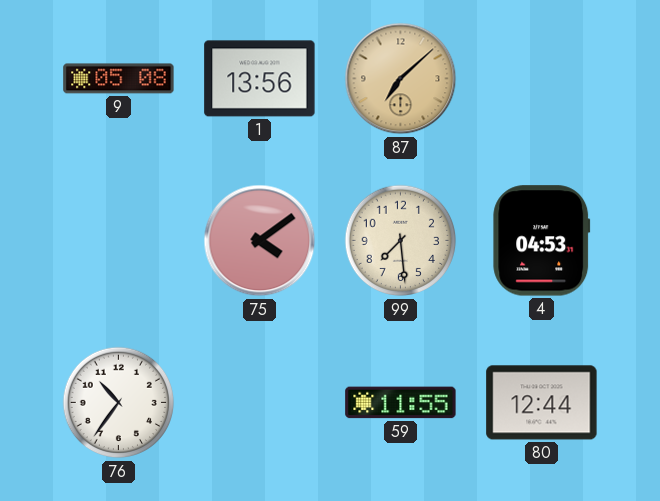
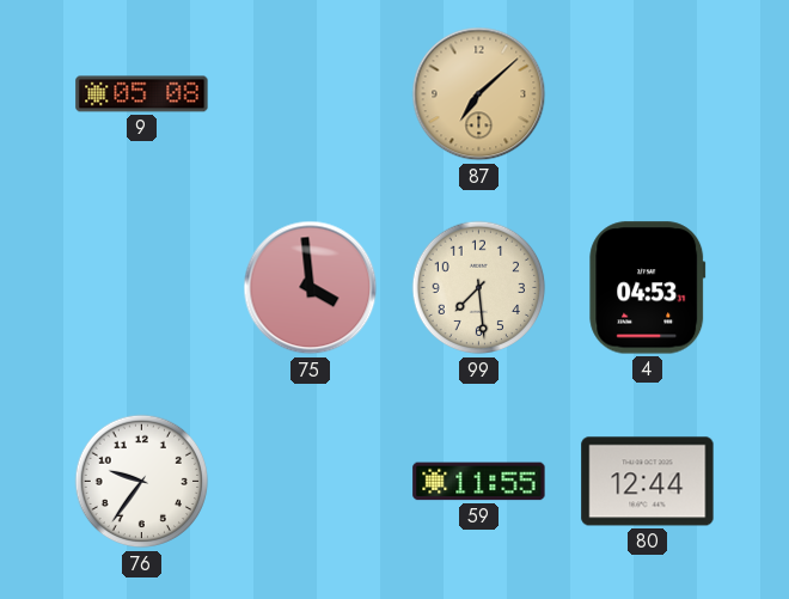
1: 13:56 -> none (260, 79)
75: 4:09 -> 3:59 (311, 288)
76: 10:36 -> 9:36 (142, 482)
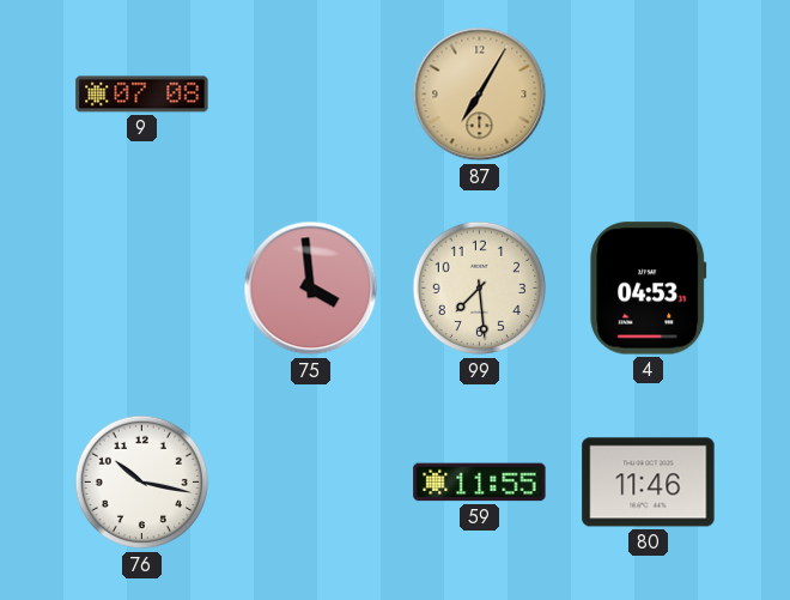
9: 05:08 -> 07:08 (142, 95)
87: 7:08 -> 7:05 (480, 95)
76: 9:36 -> 10:17 (142, 483)
80: 12:44 -> 11:46 (649, 483)
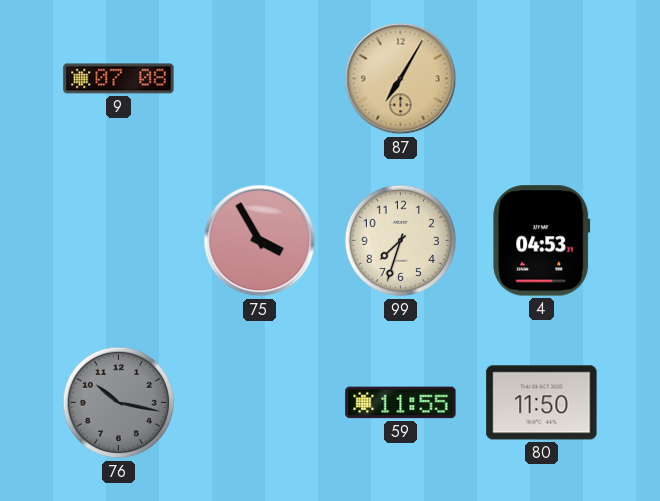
75: 3:59 -> 3:55 (260, 241)
99: 7:29 -> 7:33 (401, 241)
76 dial: white -> grey (119, 403)
80: 11:46 -> 11:50 (542, 403)
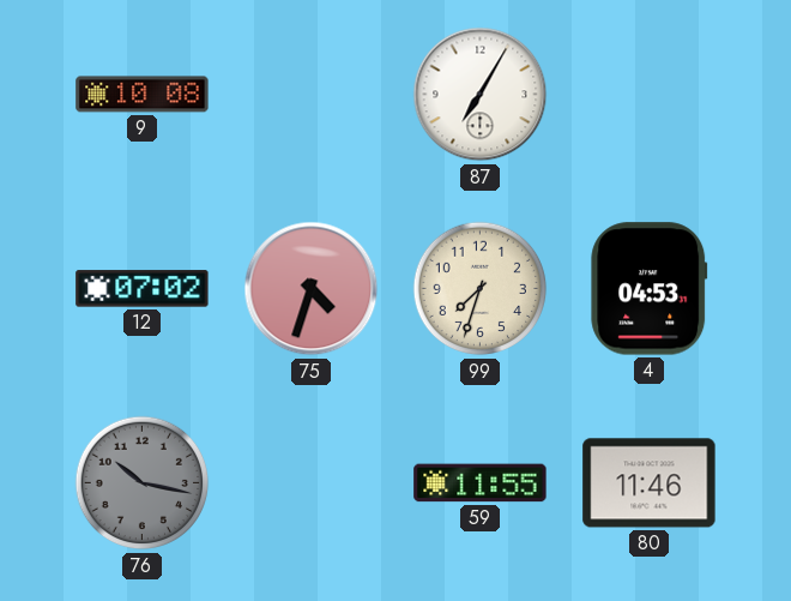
9: 07:08 -> 10:08 (143, 95)
87 dial: champagne -> white (481, 95)
12: none -> 07:02 (143, 289)
75: 3:55 -> 4:33 (312, 289)
80: 11:50 -> 11:46 (650, 483)
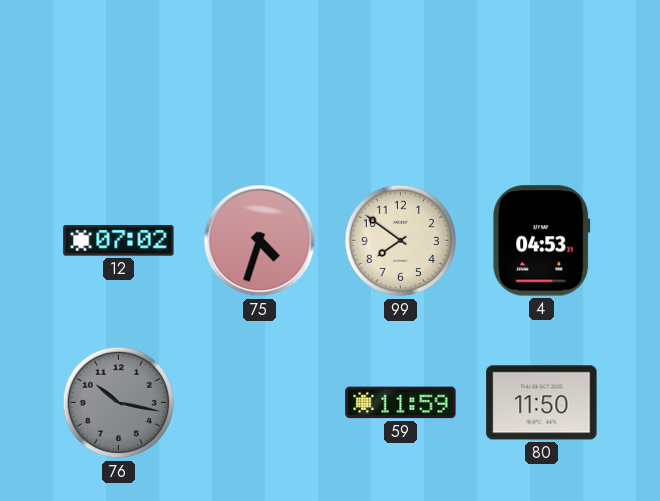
9: 10:08 -> none (143, 95)
87: 7:05 -> none (481, 95)
99: 7:33 -> 7:51 (401, 241)
59: 11:55 -> 11:59 (401, 403)
80: 11:46 -> 11:50 (542, 403)
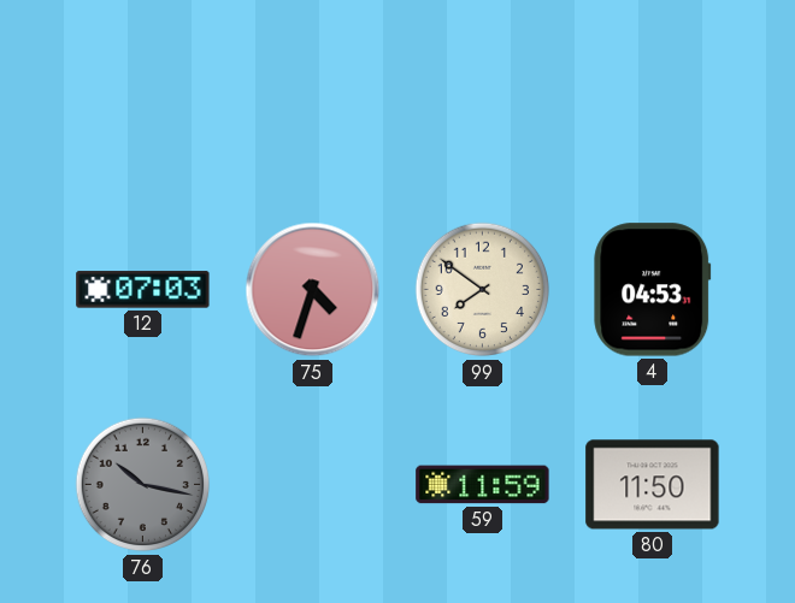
12: 07:02 -> 07:03 (143, 290)
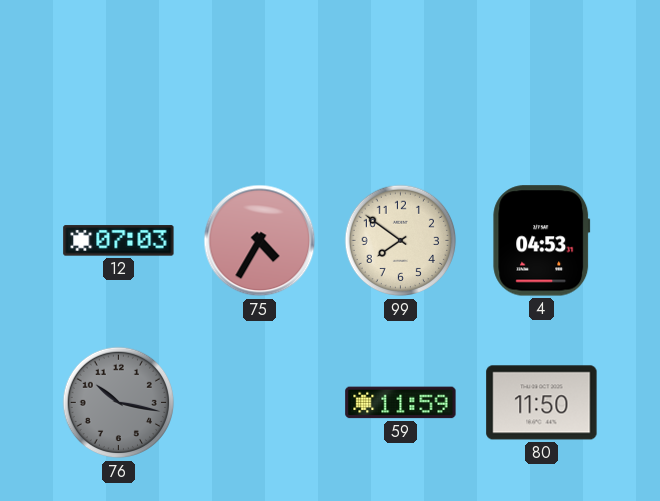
75: 4:33 -> 4:35 (260, 241)
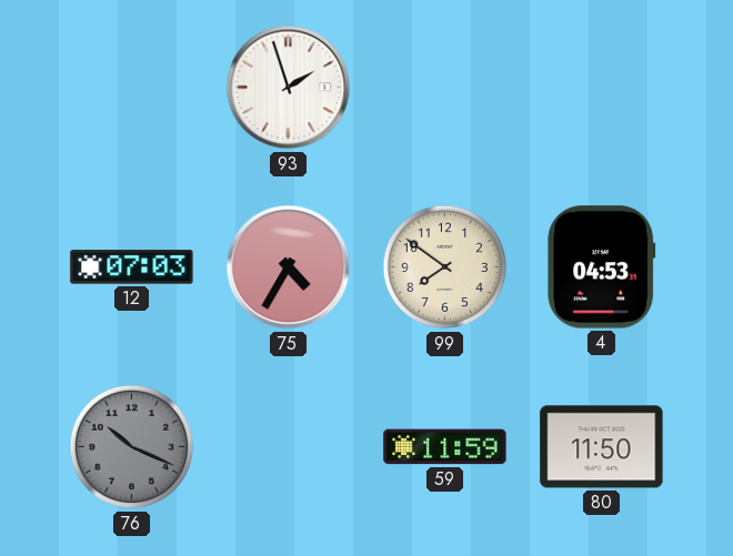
93: none -> 1:57 (289, 88)
76: 10:17 -> 10:19 (132, 447)
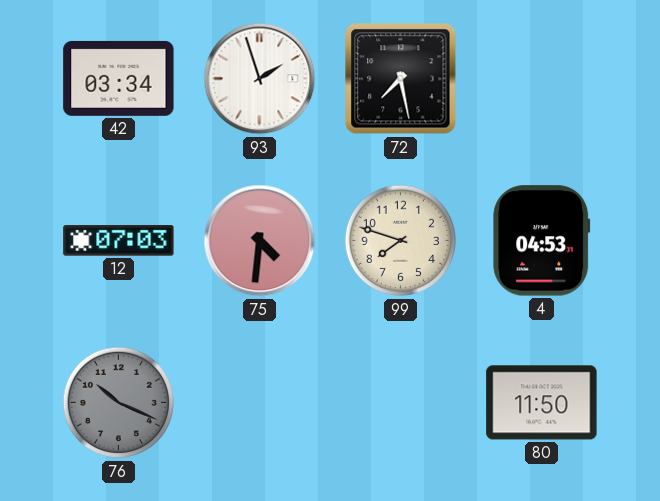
42: none -> 03:34 (119, 78)
72: none -> 7:28 (401, 79)
75: 4:35 -> 4:31 (260, 241)
99: 7:51 -> 7:48 (401, 241)
59: 11:59 -> none (445, 447)
